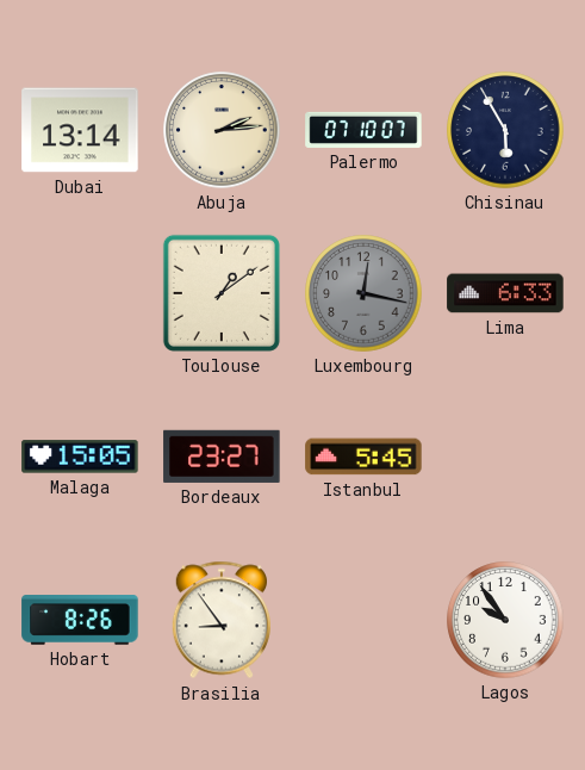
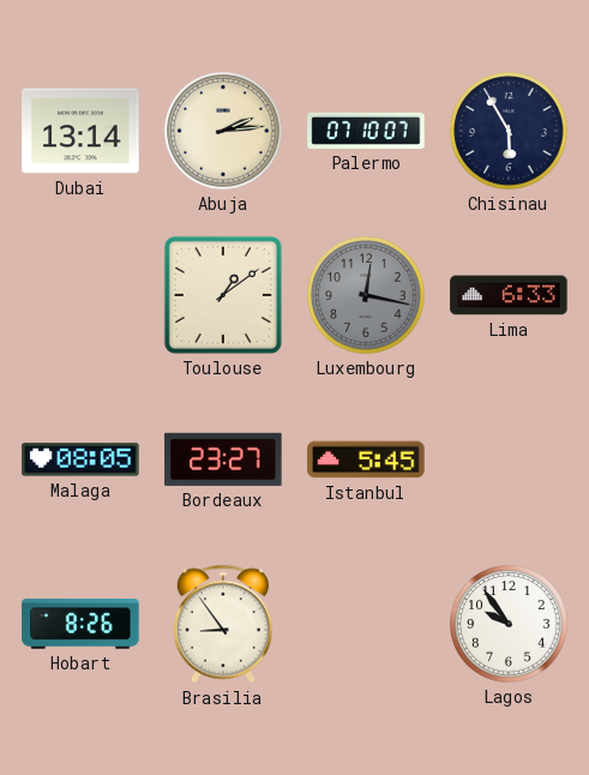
Malaga: 15:05 -> 08:05 (80, 459)
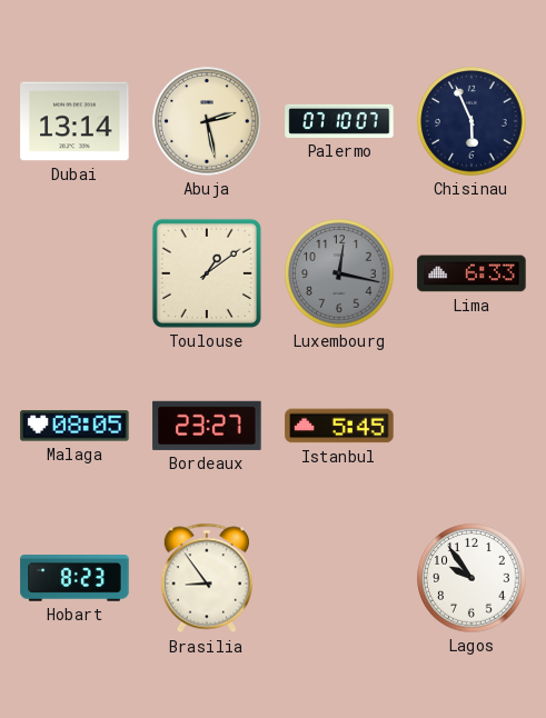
Abuja: 2:14 -> 2:28 (207, 121)
Chisinau: 5:55 -> 5:56 (471, 121)
Hobart: 8:26 -> 8:23 (75, 578)
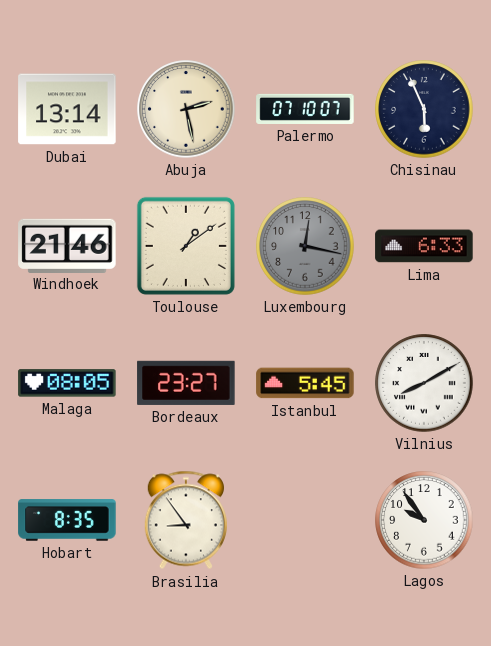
Windhoek: none -> 21:46 (67, 245)
Vilnius: none -> 8:10 (424, 383)
Hobart: 8:23 -> 8:35 (67, 520)
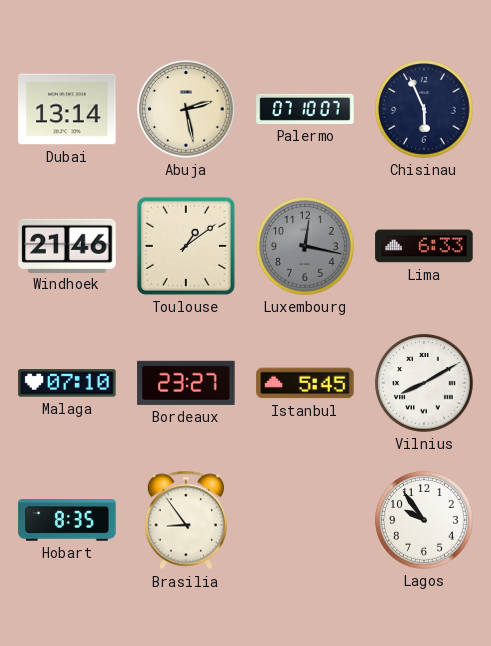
Malaga: 08:05 -> 07:10 (67, 383)
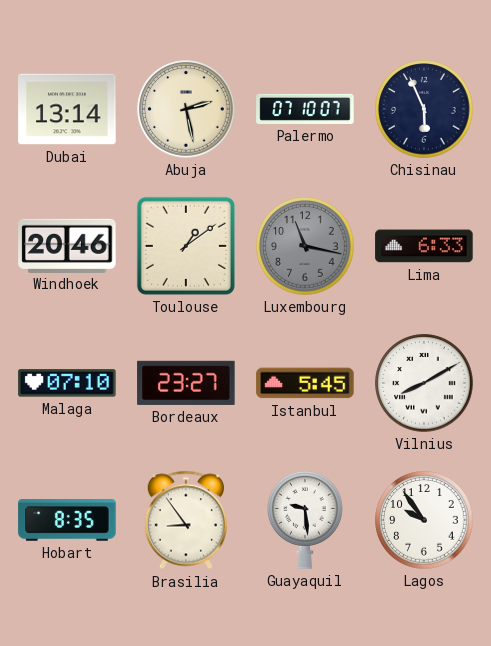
Windhoek: 21:46 -> 20:46 (67, 245)
Luxembourg: 12:17 -> 11:17 (305, 246)
Guayaquil: none -> 9:29 (305, 520)
